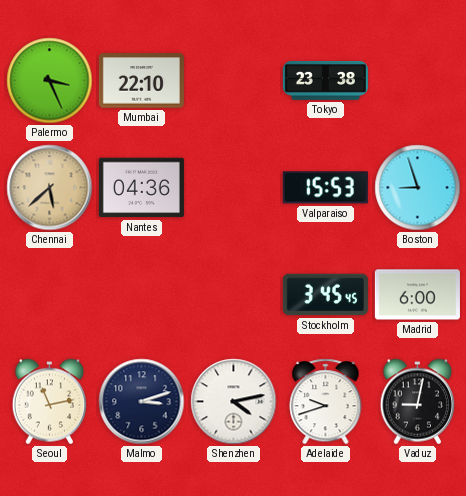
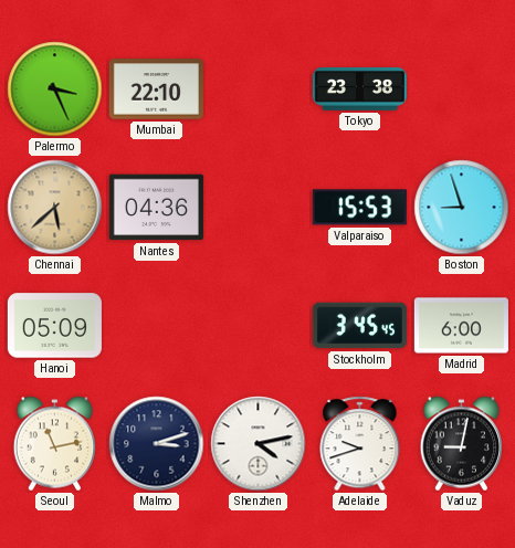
Hanoi: none -> 05:09 (54, 326)
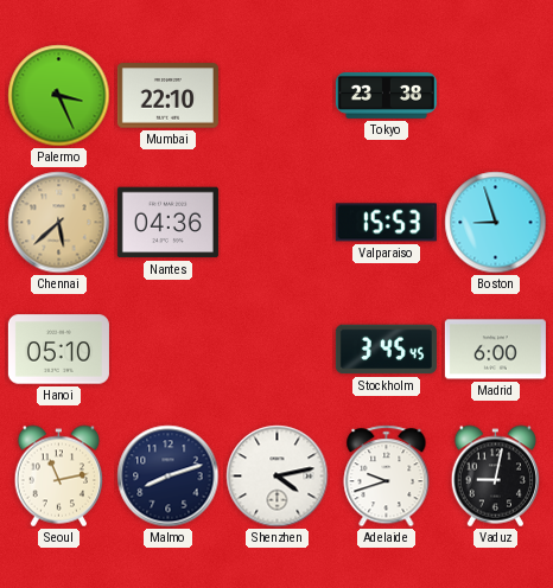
Hanoi: 05:09 -> 05:10 (58, 350)
Malmo: 3:12 -> 8:12 (169, 477)
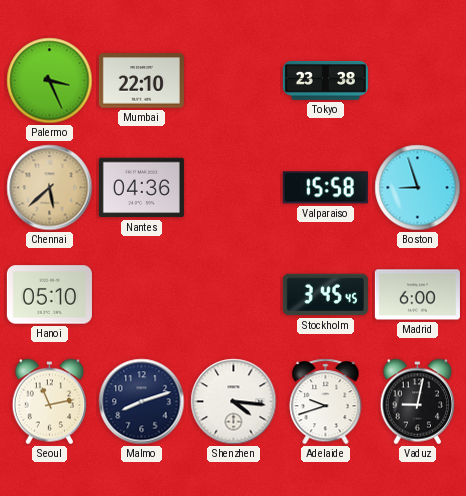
Valparaiso: 15:53 -> 15:58 (325, 188)
Shenzhen: 4:13 -> 4:16 (234, 402)
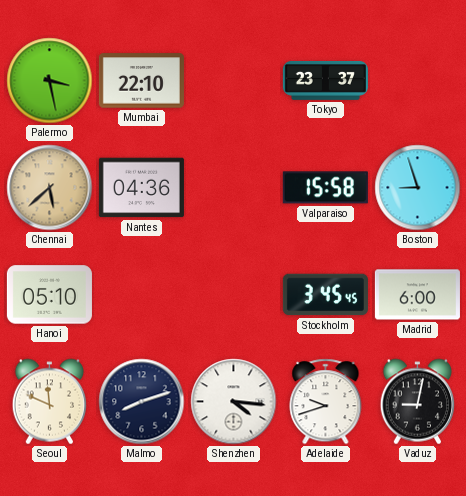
Palermo: 3:26 -> 3:28 (50, 81)
Tokyo: 23:38 -> 23:37 (325, 81)
Seoul: 11:13 -> 11:49 (50, 402)
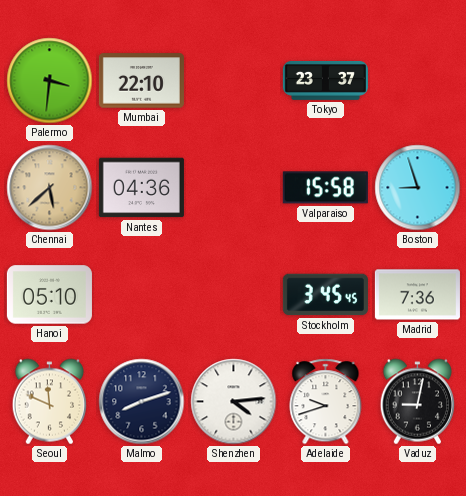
Palermo: 3:28 -> 3:31 (50, 81)
Madrid: 6:00 -> 7:36 (417, 295)
Shenzhen: 4:16 -> 4:14 (234, 402)
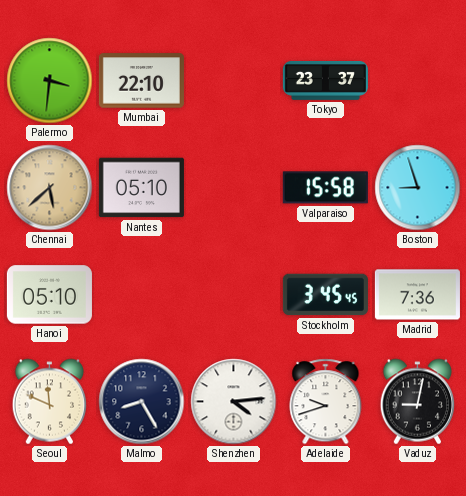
Nantes: 04:36 -> 05:10 (141, 188)
Malmo: 8:12 -> 8:25 (142, 402)
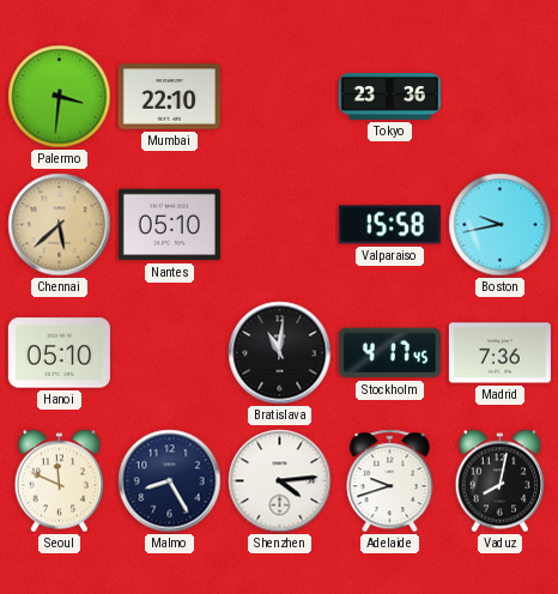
Tokyo: 23:37 -> 23:36 (389, 97)
Boston: 8:57 -> 9:43 (501, 225)
Bratislava: none -> 11:01 (280, 353)
Stockholm: 3:45 -> 4:17 (389, 353)
Vaduz: 9:02 -> 8:02 (501, 481)
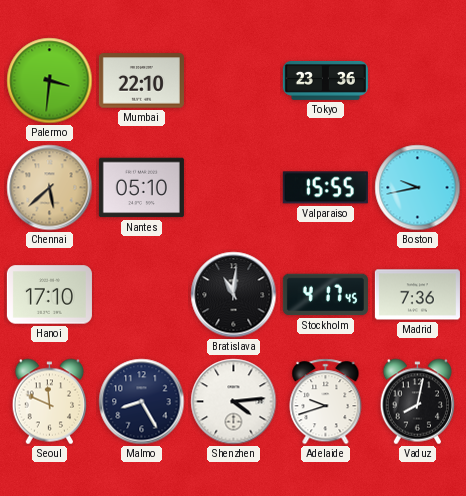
Valparaiso: 15:58 -> 15:55 (325, 188)
Hanoi: 05:10 -> 17:10 (49, 295)
